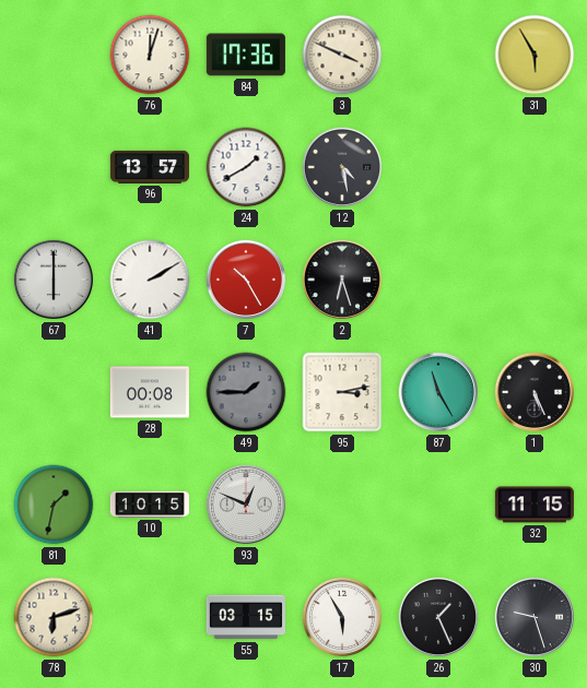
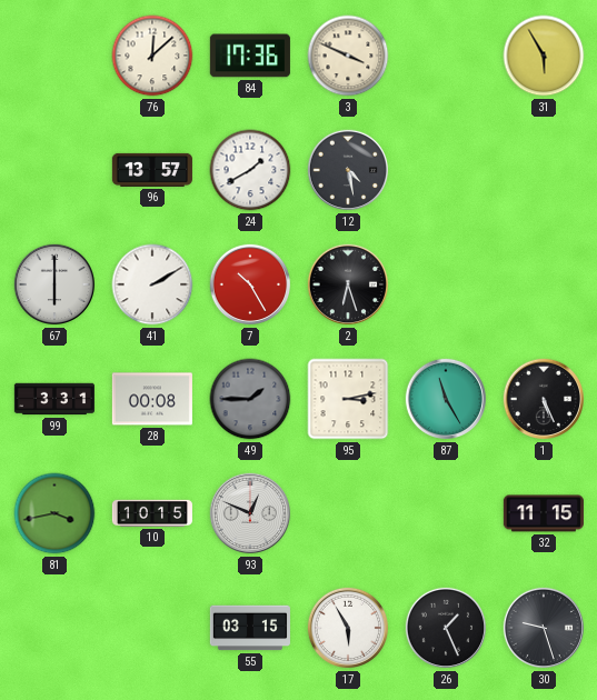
76: 12:03 -> 12:08 (152, 56)
99: none -> 3:31 (54, 399)
81: 1:32 -> 3:43 (54, 513)
78: 6:12 -> none (54, 617)
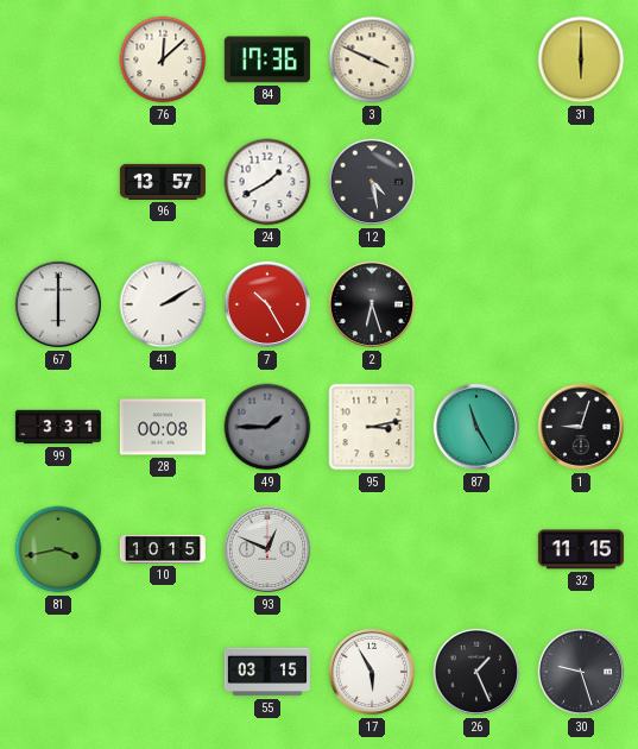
31: 5:55 -> 6:00 (581, 59)
1: 5:26 -> 9:03 (581, 427)
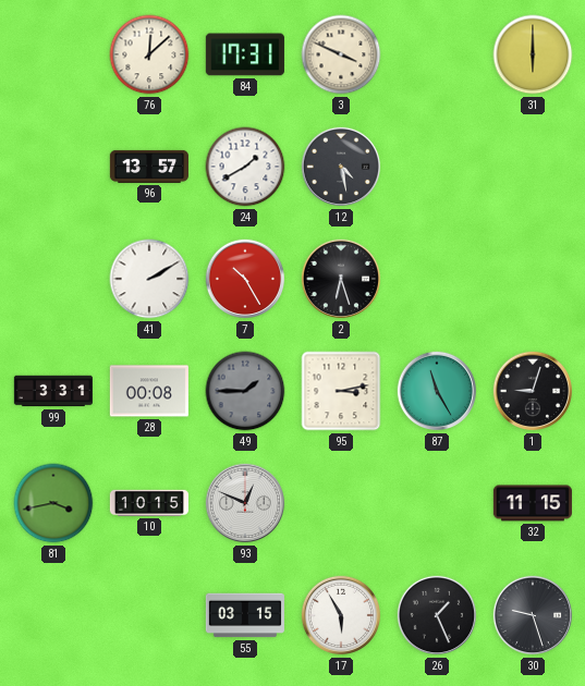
84: 17:36 -> 17:31 (245, 54)
67: 6:00 -> none (58, 304)
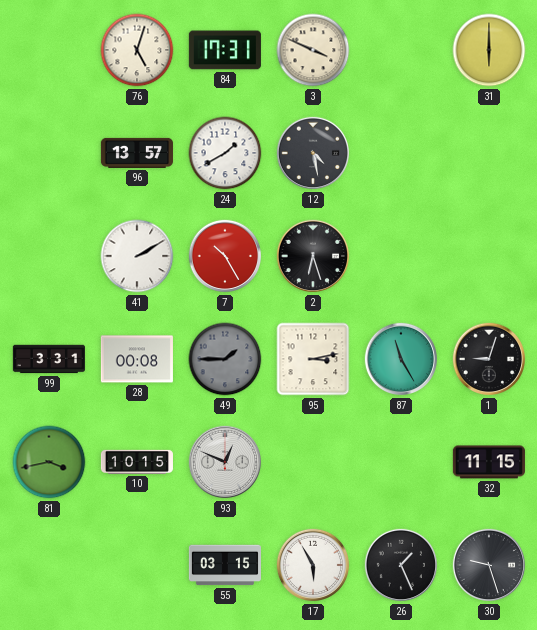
76: 12:08 -> 5:03 (137, 50)
